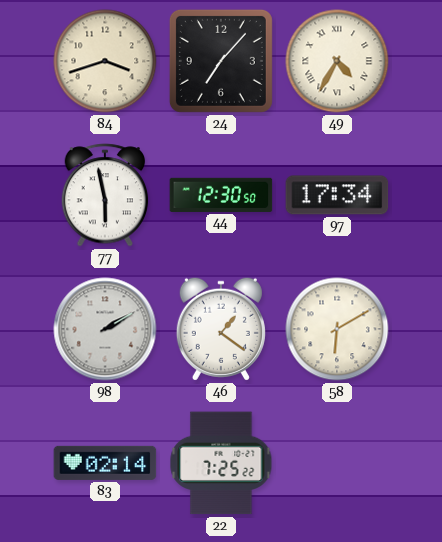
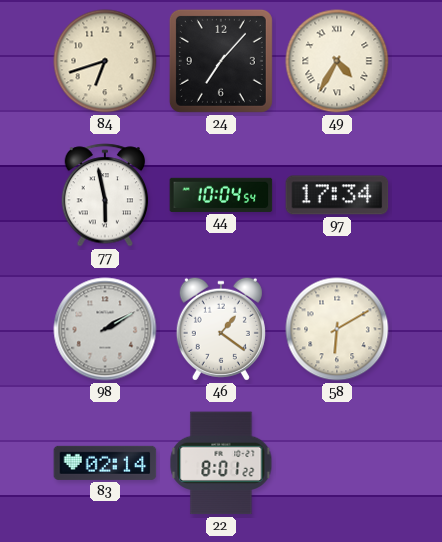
84: 3:42 -> 6:42 (105, 61)
44: 12:30 -> 10:04 (221, 195)
22: 7:25 -> 8:01 (221, 463)
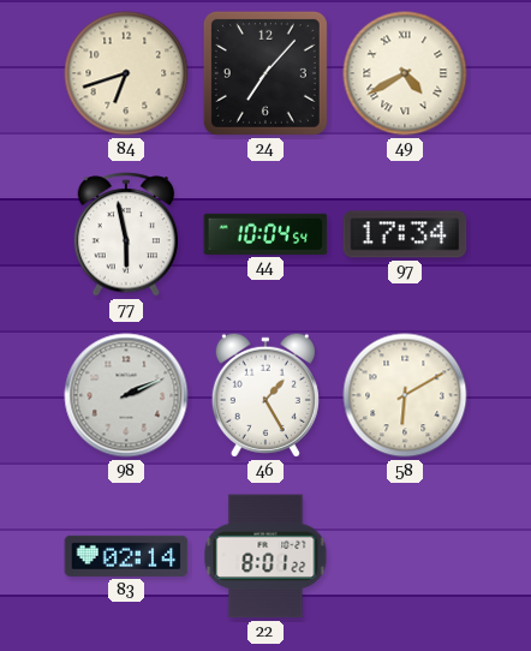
49: 4:35 -> 4:40 (405, 73)
98: 2:10 -> 2:11 (126, 395)
46: 1:21 -> 1:25 (265, 395)
